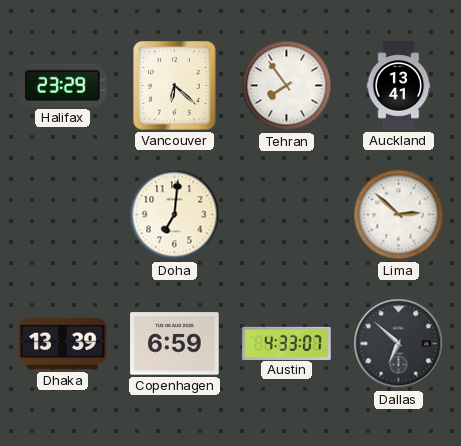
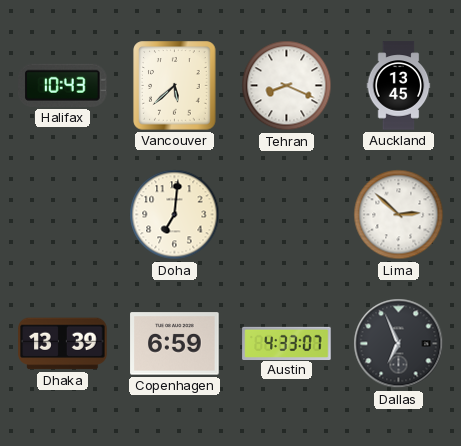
Halifax: 23:29 -> 10:43 (63, 85)
Vancouver: 6:22 -> 5:38 (175, 86)
Tehran: 7:54 -> 8:19 (287, 86)
Auckland: 13:41 -> 13:45 (399, 86)
Dallas: 6:52 -> 6:56 (399, 344)
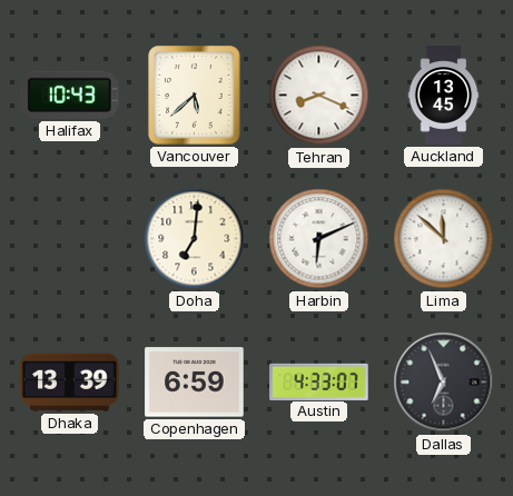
Harbin: none -> 6:11 (319, 239)
Lima: 2:52 -> 11:52 (444, 239)
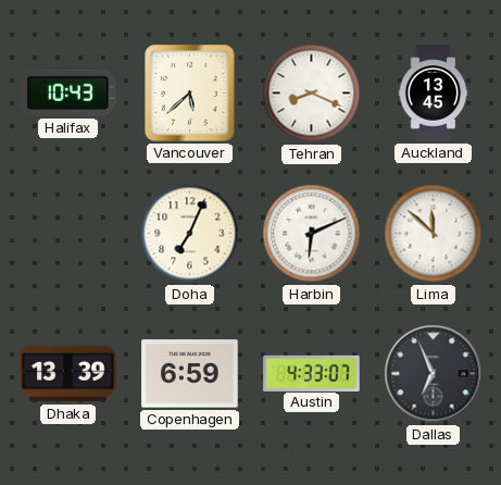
Doha: 7:01 -> 7:04 (190, 234)
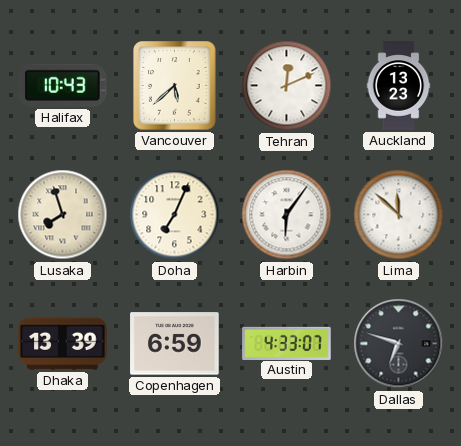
Tehran: 8:19 -> 12:11 (287, 86)
Auckland: 13:45 -> 13:23 (399, 86)
Lusaka: none -> 7:57 (63, 215)
Harbin: 6:11 -> 6:06 (287, 215)
Dallas: 6:56 -> 6:48 (399, 344)
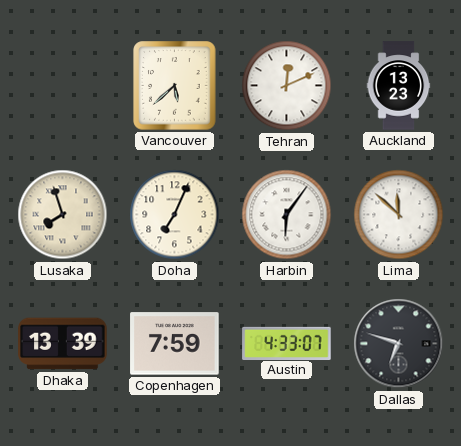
Halifax: 10:43 -> none (63, 85)
Copenhagen: 6:59 -> 7:59 (175, 344)
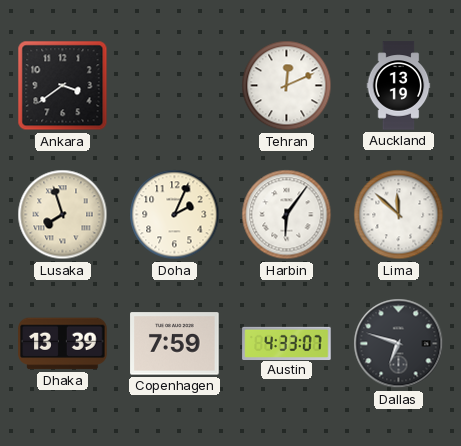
Ankara: none -> 3:39 (63, 86)
Vancouver: 5:38 -> none (175, 86)
Auckland: 13:23 -> 13:19 (399, 86)
Doha: 7:04 -> 2:04 (175, 215)
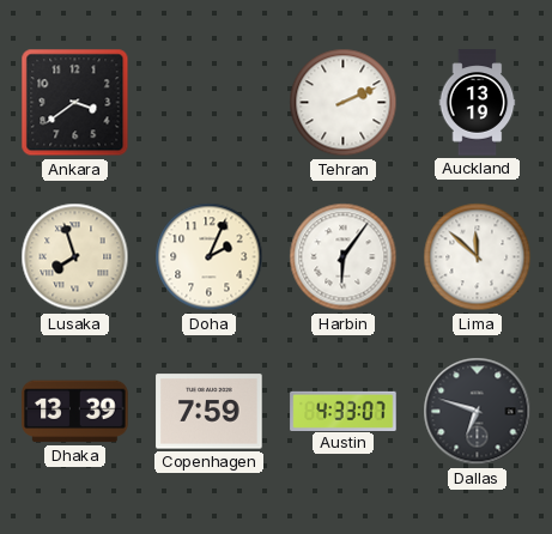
Tehran: 12:11 -> 2:11 (344, 103)
